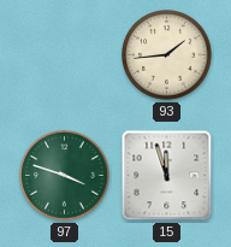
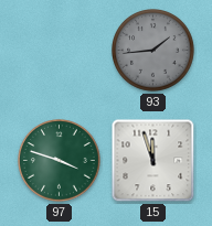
93 dial: cream -> grey (153, 51)
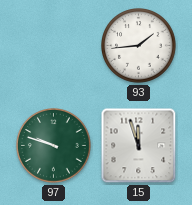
93 dial: grey -> white (139, 46)
97: 3:48 -> 9:48 (54, 146)
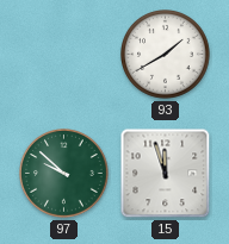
93: 1:44 -> 1:40 (166, 55)
97: 9:48 -> 9:52 (64, 174)
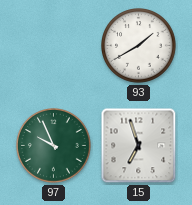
97: 9:52 -> 9:56 (54, 146)
15: 11:57 -> 6:57 (139, 146)
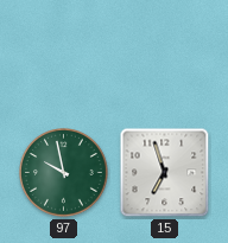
93: 1:40 -> none (139, 46)
97: 9:56 -> 9:58 (64, 173)
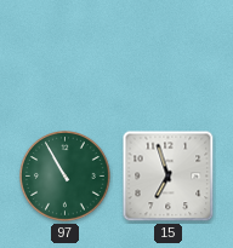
97: 9:58 -> 10:55 (66, 177)
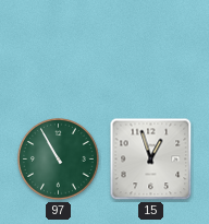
15: 6:57 -> 12:57 (151, 160)
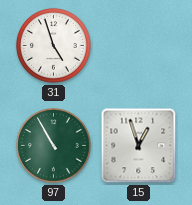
31: none -> 4:57 (54, 46)
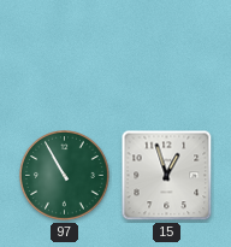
31: 4:57 -> none (54, 46)
